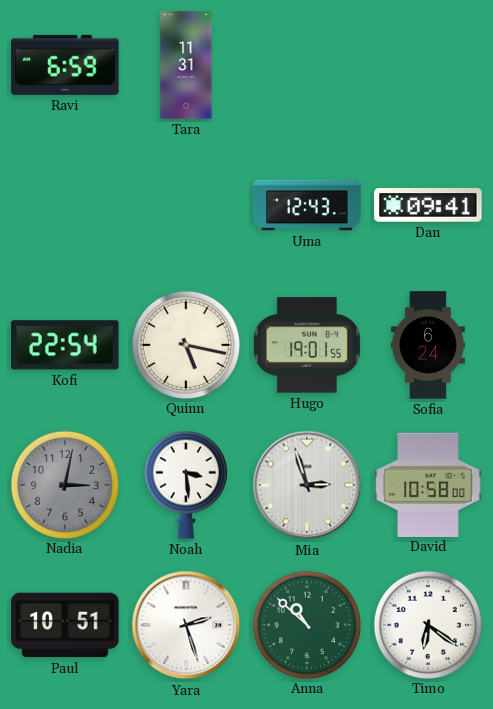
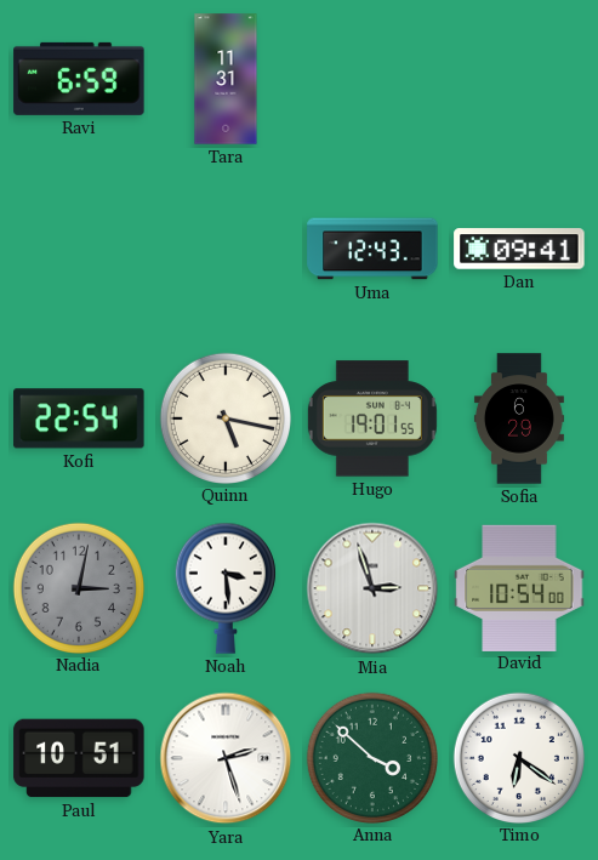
Sofia: 6:24 -> 6:29 (519, 418)
David: 10:58 -> 10:54 (519, 587)
Anna: 10:52 -> 3:52 (371, 757)
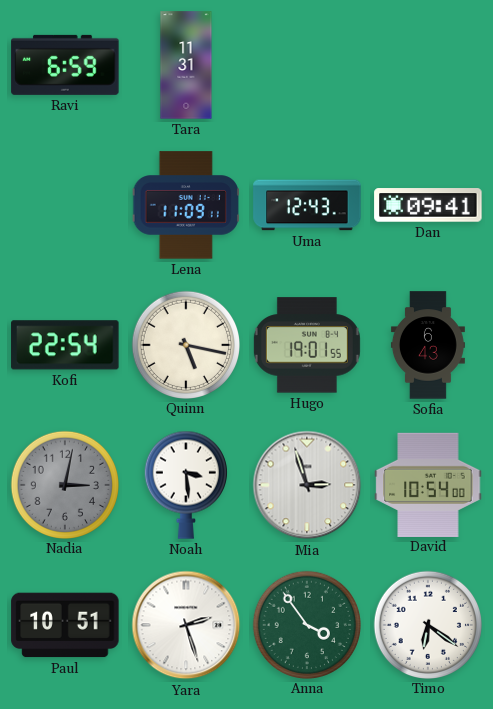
Lena: none -> 11:09 (186, 205)
Sofia: 6:29 -> 6:43 (428, 345)
Anna: 3:52 -> 3:54 (306, 624)
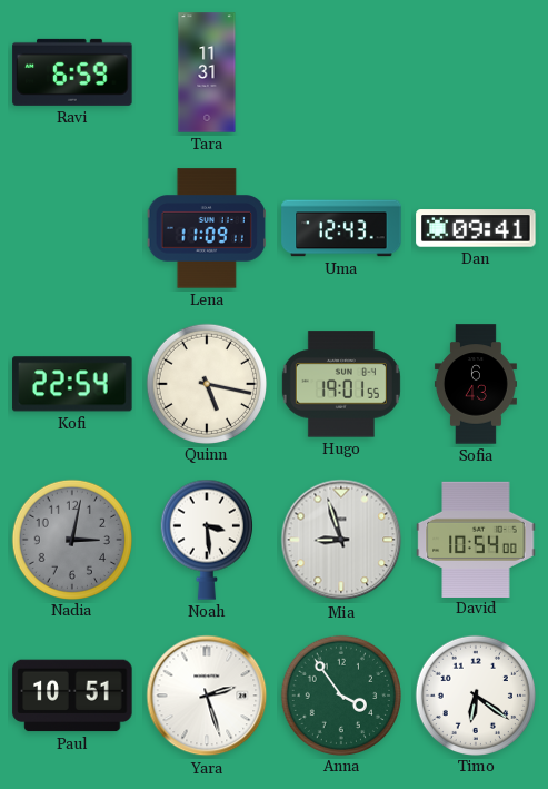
Mia: 2:57 -> 8:57 (341, 540)
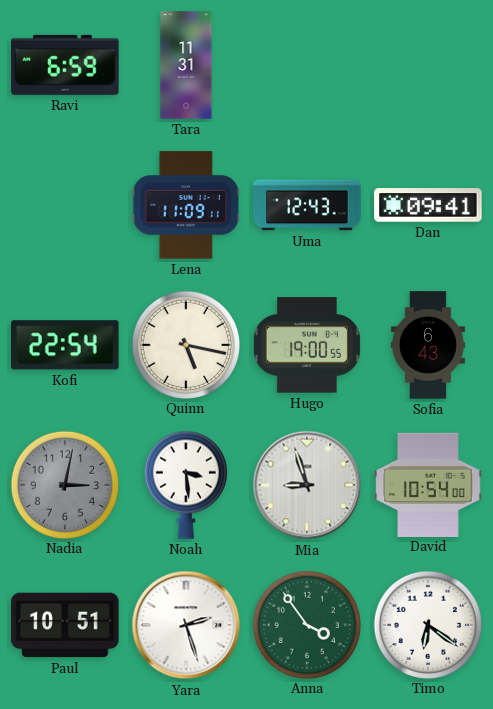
Hugo: 19:01 -> 19:00 (307, 345)
